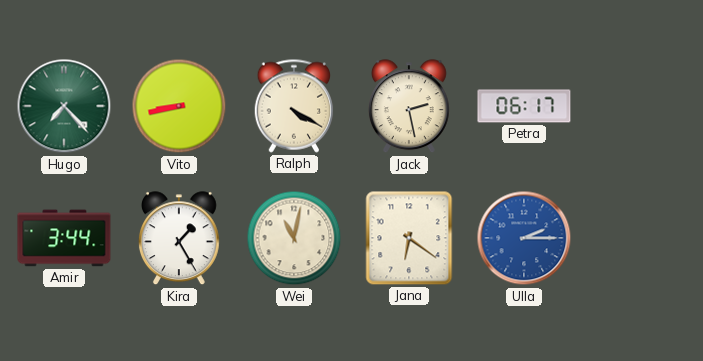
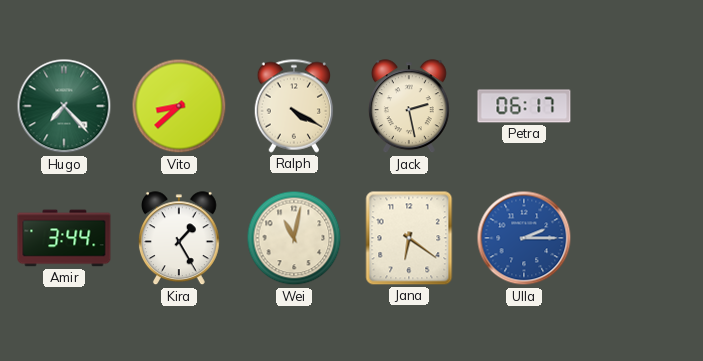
Vito: 8:43 -> 8:38 (179, 106)
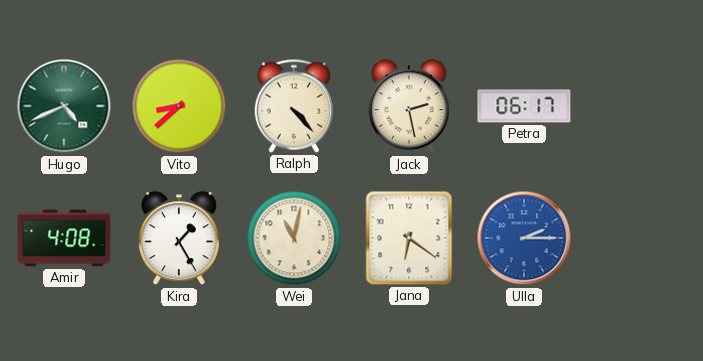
Hugo: 7:23 -> 4:41 (64, 106)
Ralph: 4:20 -> 4:23 (294, 106)
Amir: 3:44 -> 4:08 (64, 238)
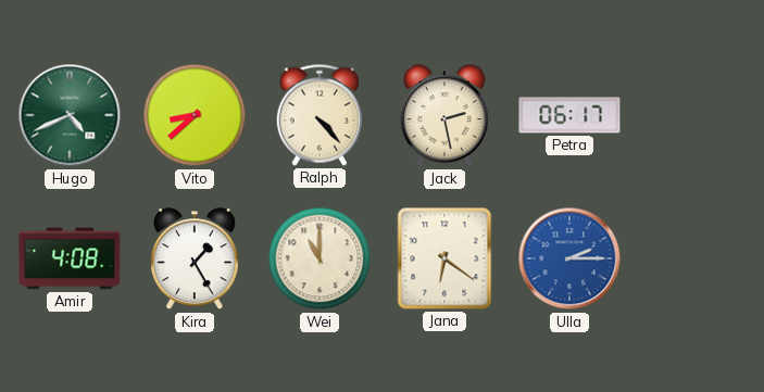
Wei: 11:02 -> 11:00 (320, 258)
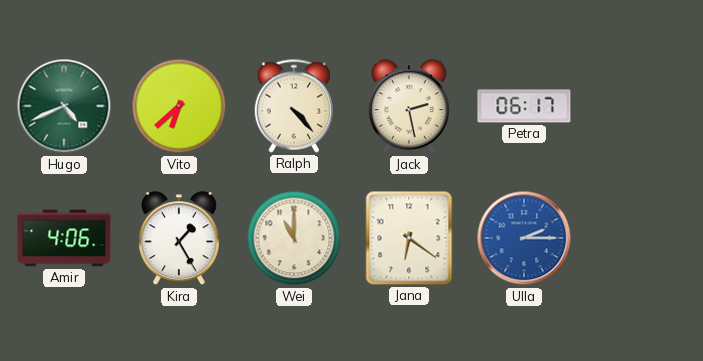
Vito: 8:38 -> 6:38 (179, 106)
Amir: 4:08 -> 4:06 (64, 238)
